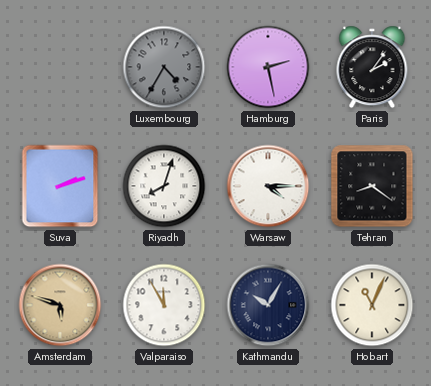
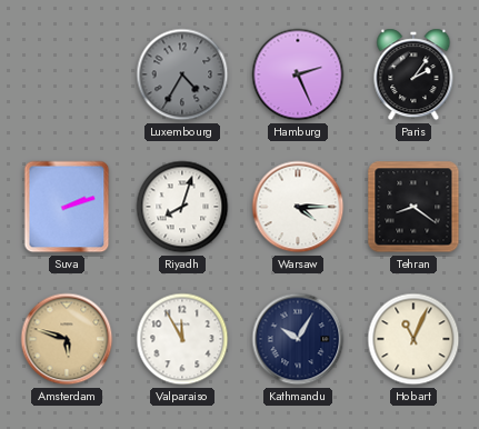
Hamburg: 2:28 -> 2:26 (298, 74)
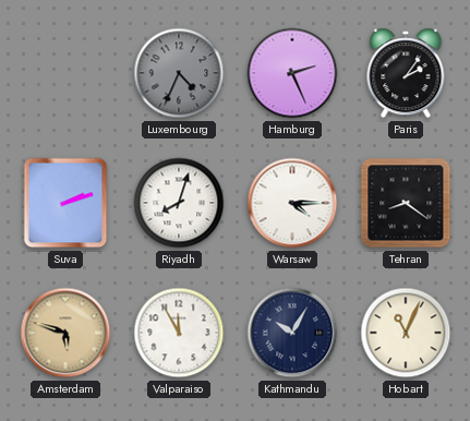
Luxembourg: 4:35 -> 4:34 (179, 73)
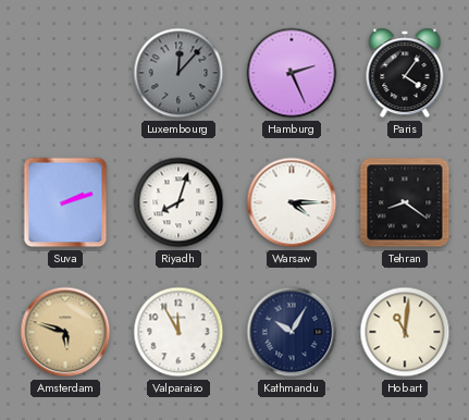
Luxembourg: 4:34 -> 12:07 (178, 73)
Paris: 2:06 -> 4:06 (405, 73)
Hobart: 11:04 -> 11:01 (405, 332)
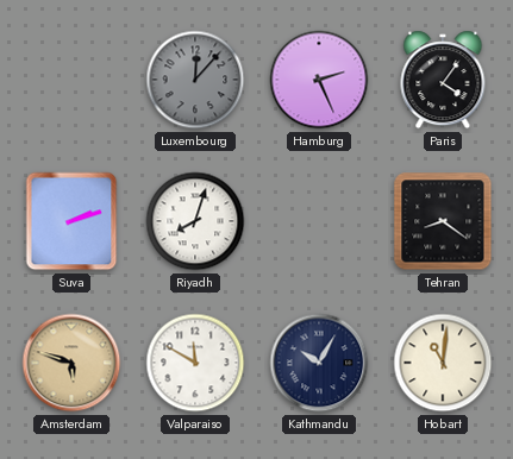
Warsaw: 4:15 -> none (292, 202)
Valparaiso: 11:55 -> 11:50 (195, 363)
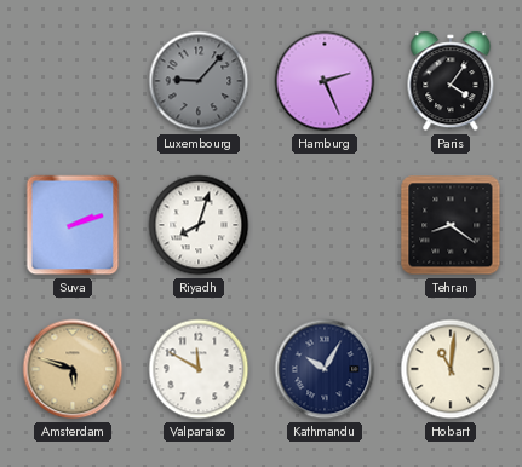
Luxembourg: 12:07 -> 9:07 (199, 81)
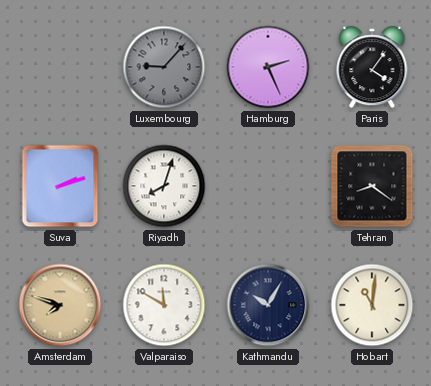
Amsterdam: 5:48 -> 7:48 (60, 305)
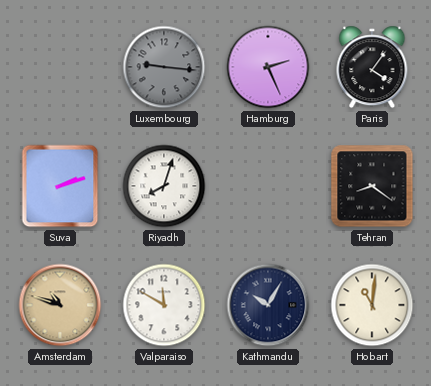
Luxembourg: 9:07 -> 9:16 (164, 67)
Amsterdam: 7:48 -> 10:48 (60, 305)
